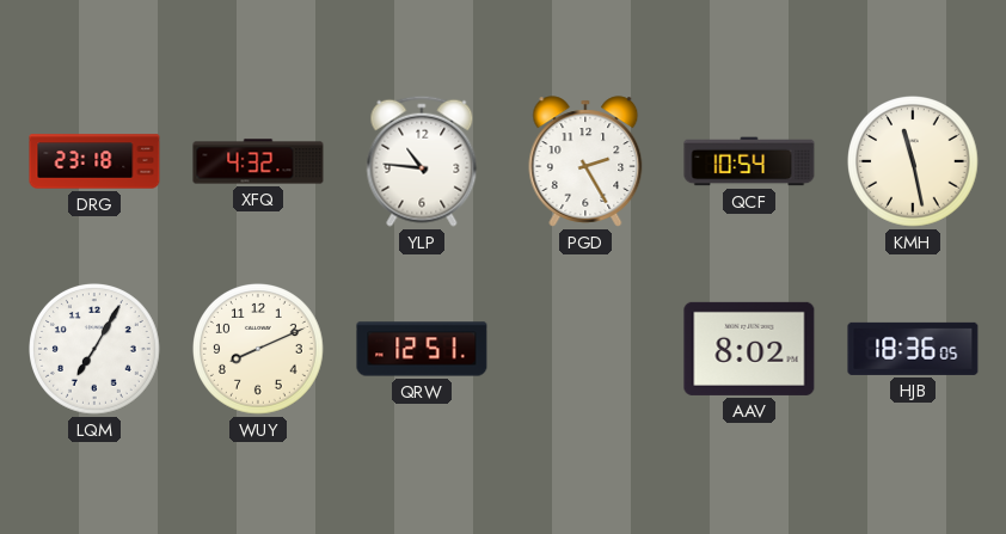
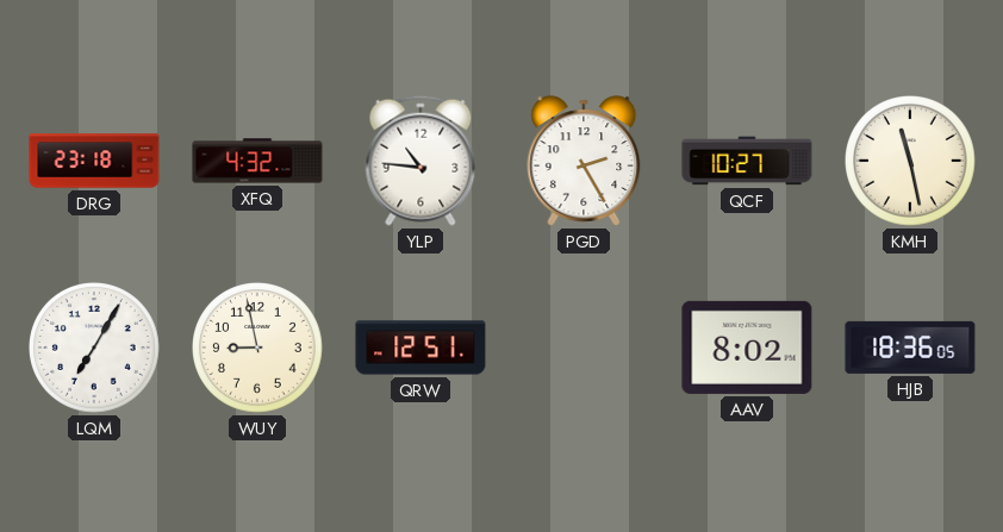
QCF: 10:54 -> 10:27 (747, 161)
WUY: 8:11 -> 8:58 (258, 349)
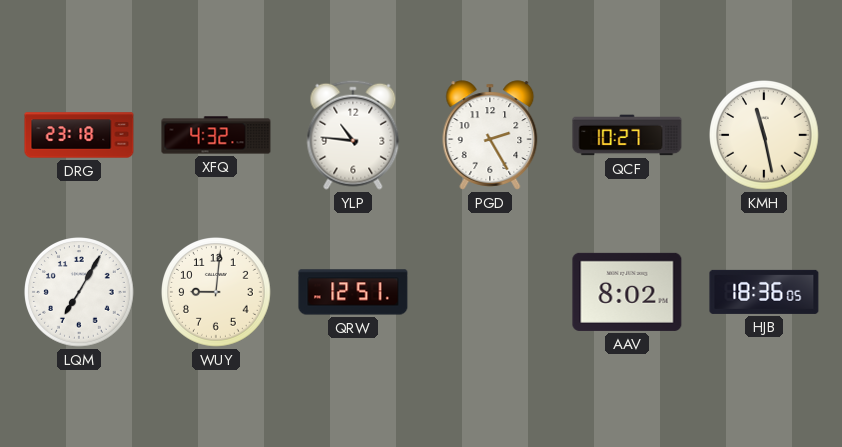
WUY: 8:58 -> 9:01 (217, 293)
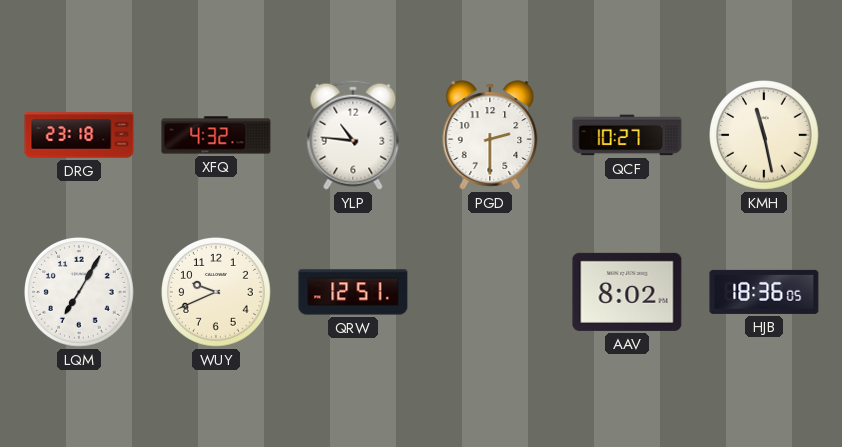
PGD: 2:25 -> 2:30 (490, 135)
WUY: 9:01 -> 9:41 (217, 293)
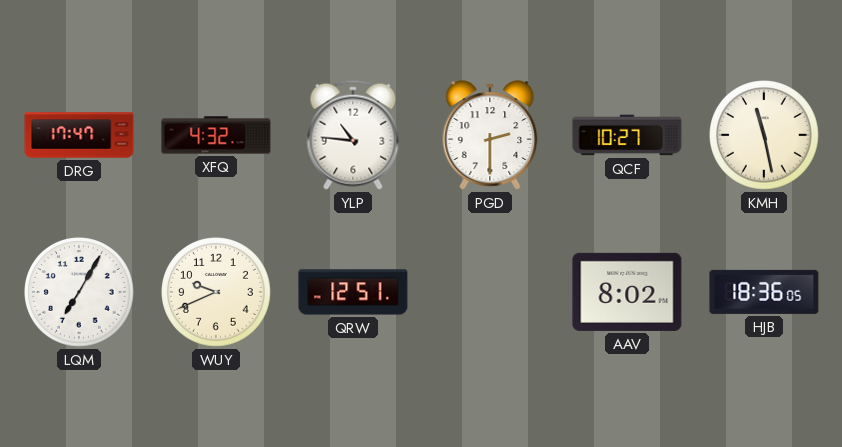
DRG: 23:18 -> 17:47 (79, 135)
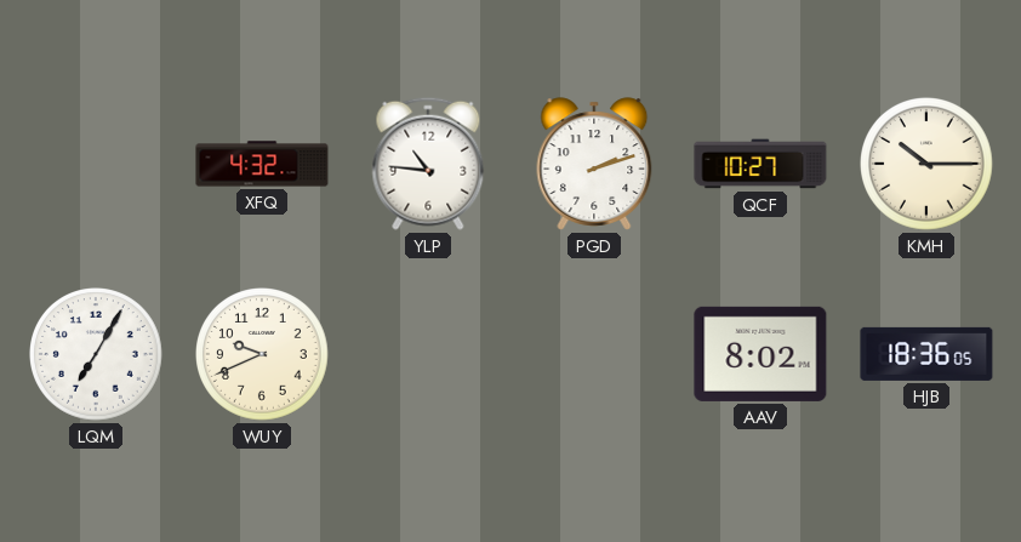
DRG: 17:47 -> none (79, 135)
PGD: 2:30 -> 2:12 (594, 164)
KMH: 11:28 -> 10:15 (928, 165)
QRW: 12:51 -> none (353, 292)
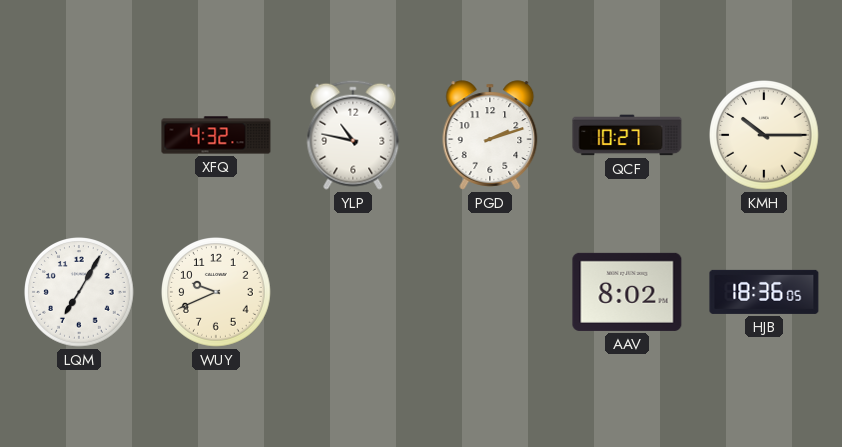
YLP: 10:46 -> 10:47 (353, 135)
